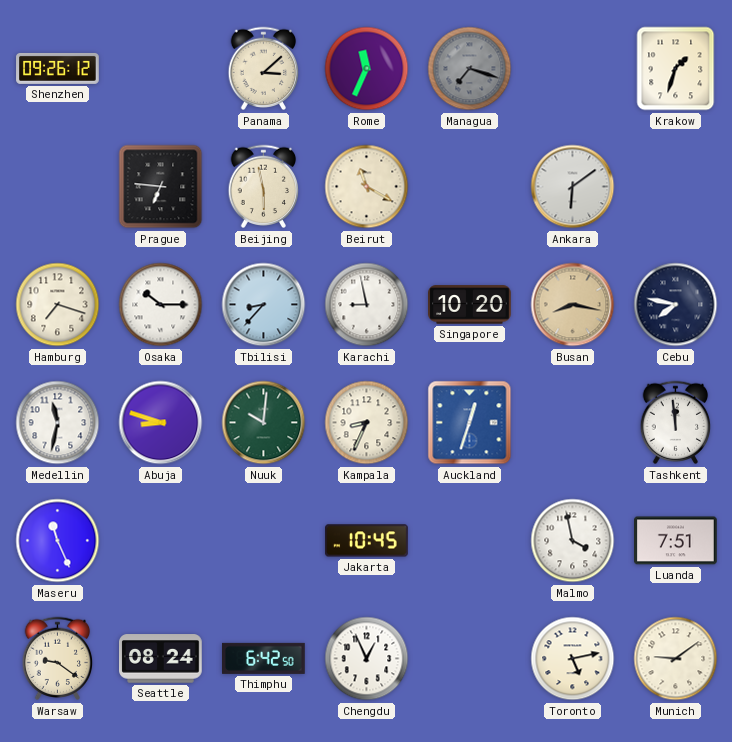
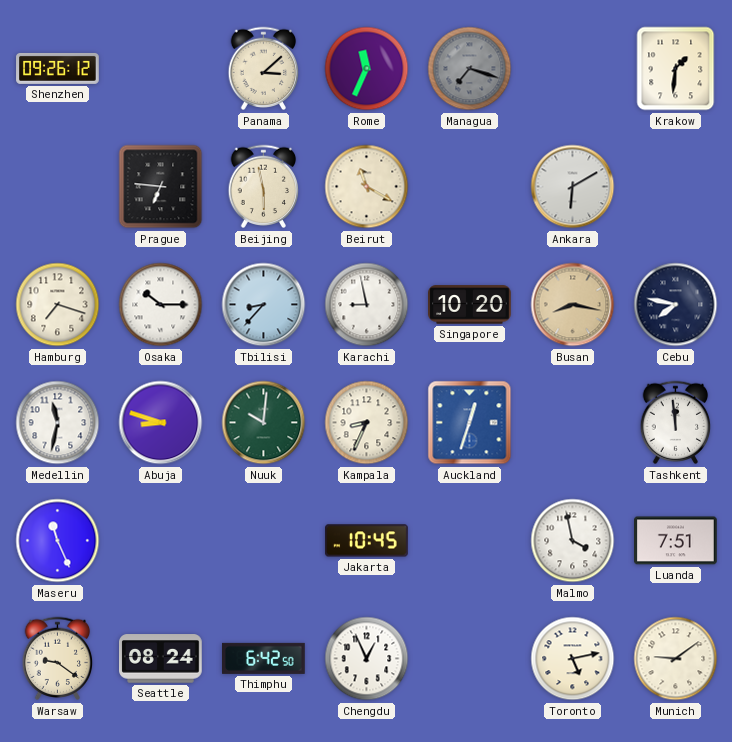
Krakow: 1:33 -> 1:31 (676, 69)
Ankara: 6:09 -> 6:10 (573, 187)
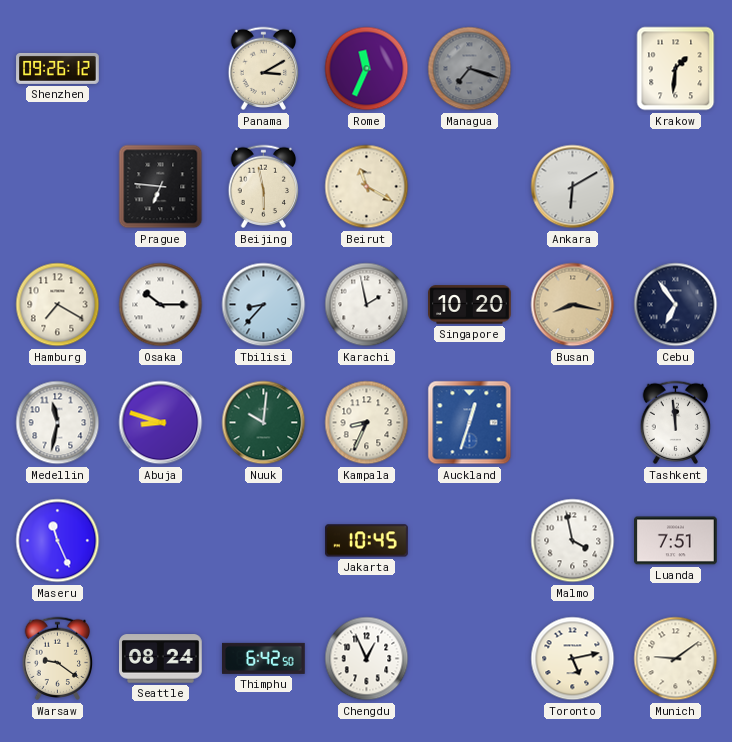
Panama: 3:08 -> 3:10 (264, 69)
Hamburg: 7:18 -> 7:20 (58, 305)
Karachi: 8:58 -> 1:58 (367, 305)
Cebu: 7:47 -> 6:54 (676, 305)
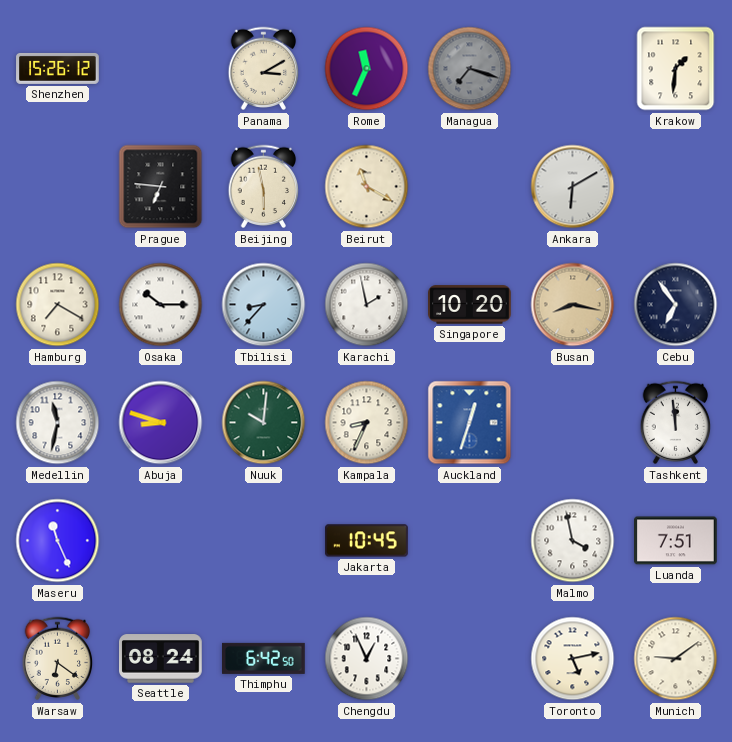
Shenzhen: 09:26 -> 15:26 (58, 68)
Warsaw: 9:21 -> 6:21 (58, 659)
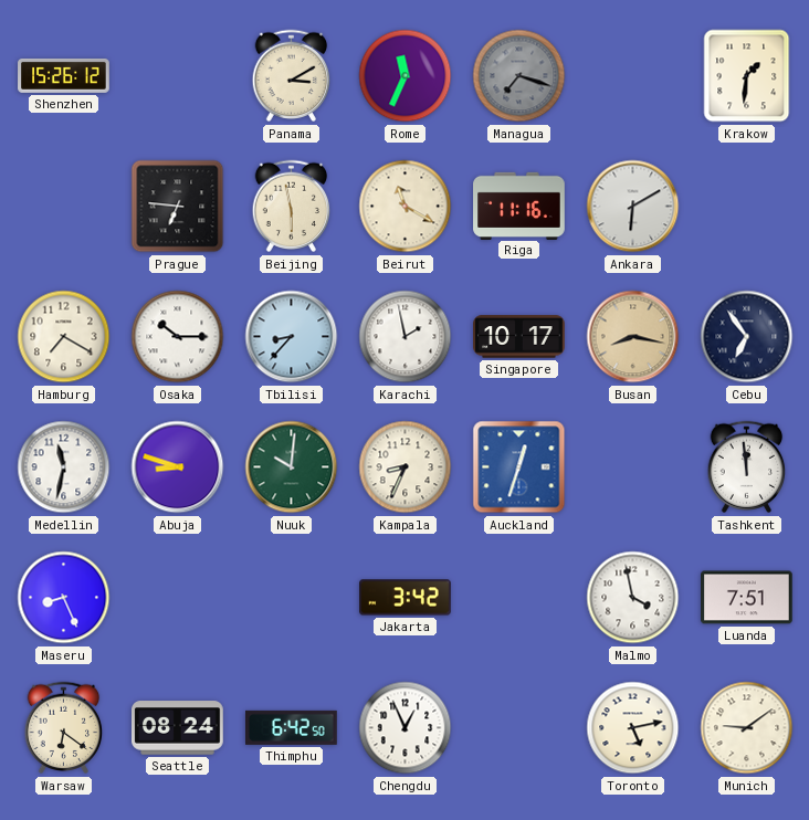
Riga: none -> 11:16 (519, 206)
Singapore: 10:20 -> 10:17 (519, 337)
Maseru: 11:26 -> 8:26 (64, 598)
Jakarta: 10:45 -> 3:42 (406, 598)
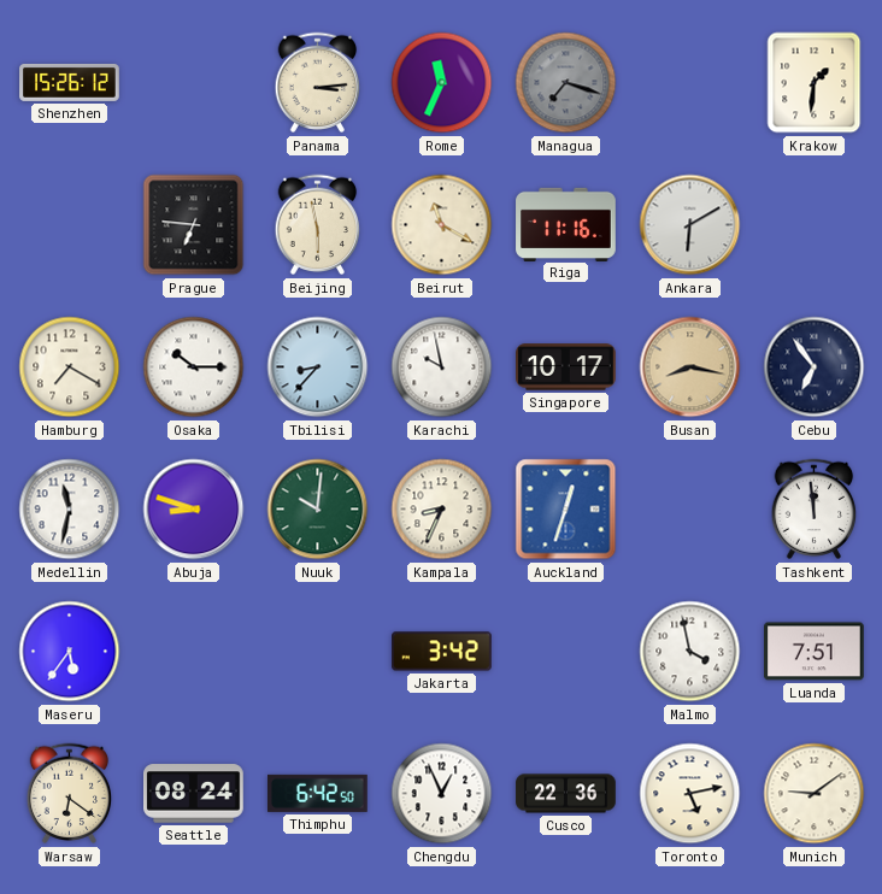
Panama: 3:10 -> 3:14 (318, 83)
Karachi: 1:58 -> 9:58 (442, 367)
Maseru: 8:26 -> 5:36 (70, 652)
Cusco: none -> 22:36 (566, 794)
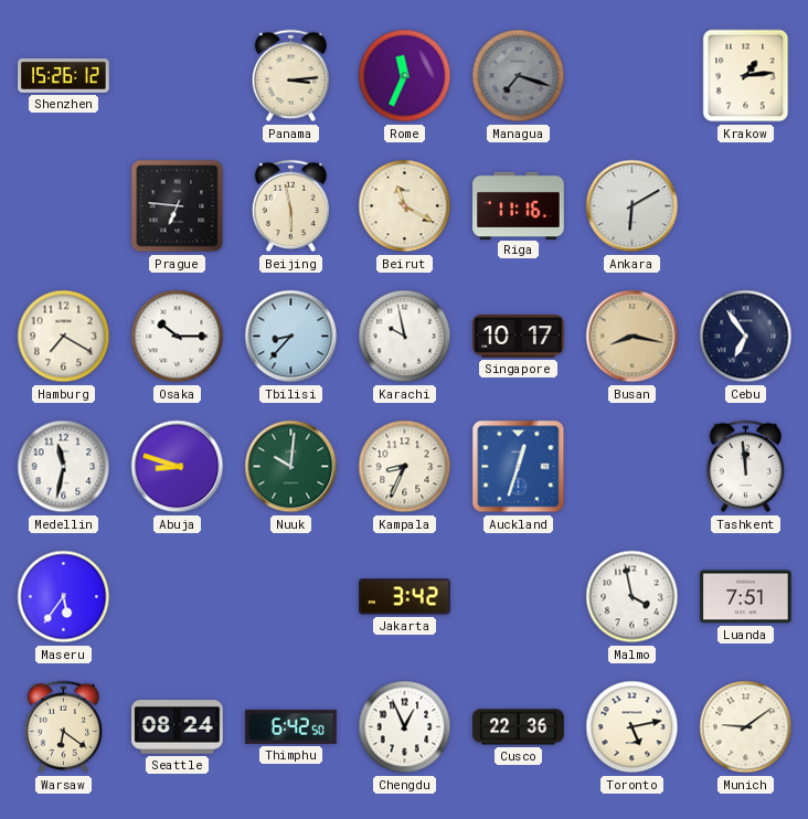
Krakow: 1:31 -> 1:14 (746, 76)
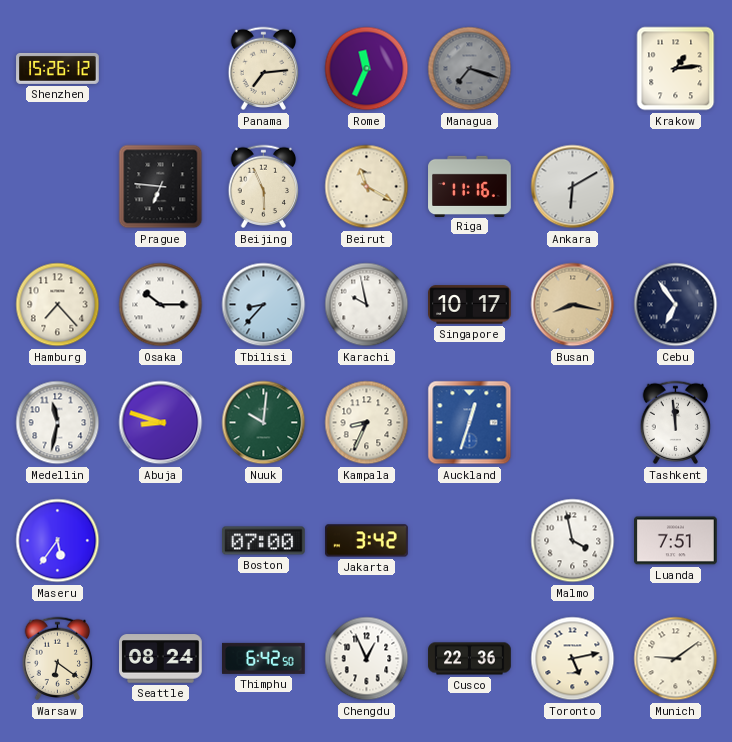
Panama: 3:14 -> 7:14 (264, 69)
Beijing: 5:58 -> 5:56 (264, 187)
Hamburg: 7:20 -> 7:23 (58, 305)
Boston: none -> 07:00 (264, 541)
